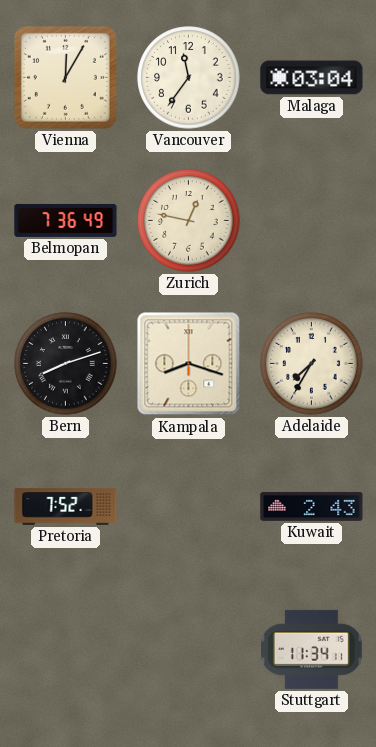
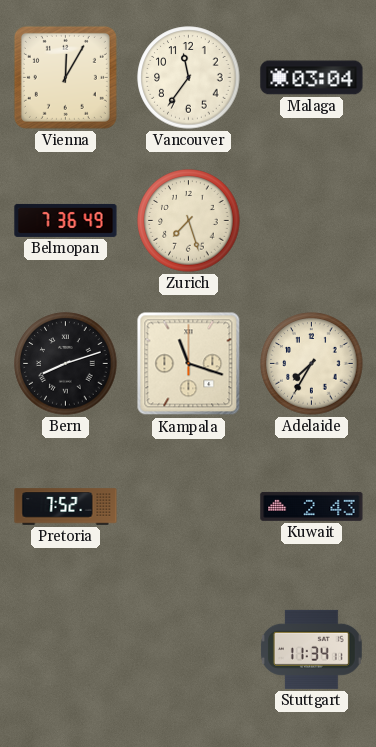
Zurich: 12:47 -> 7:27 (189, 221)
Kampala: 8:18 -> 11:18 (189, 364)
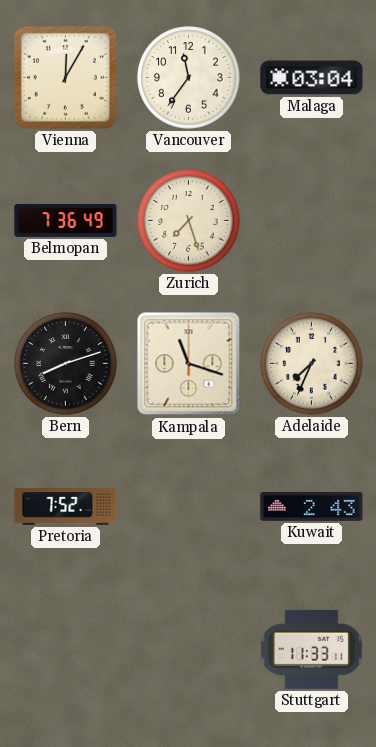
Adelaide: 7:35 -> 7:34 (312, 364)
Stuttgart: 11:34 -> 11:33 (311, 649)
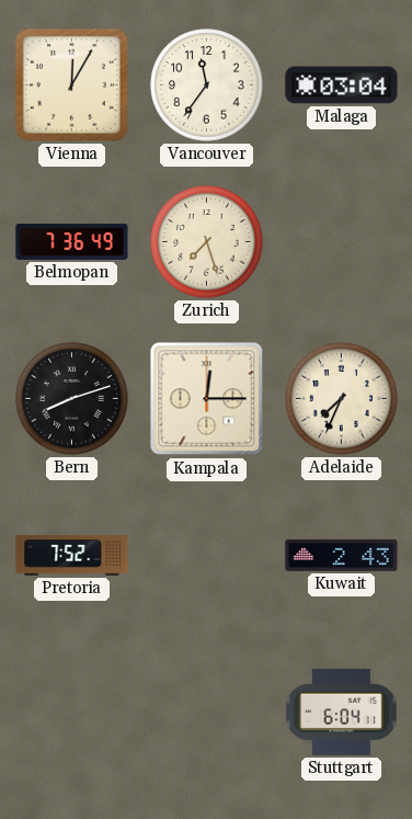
Kampala: 11:18 -> 12:15 (207, 399)
Stuttgart: 11:33 -> 6:04 (341, 712)
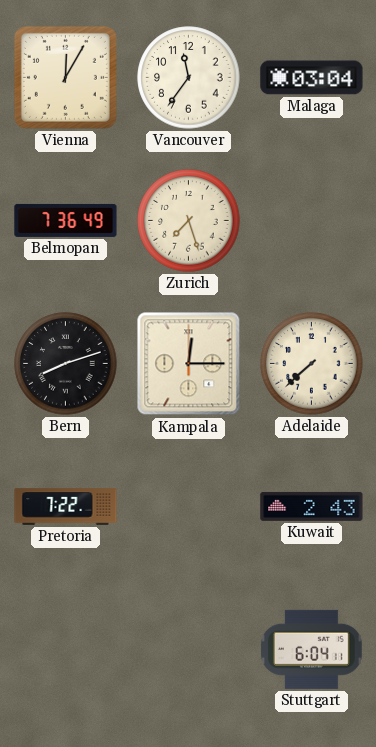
Adelaide: 7:34 -> 7:38 (312, 364)
Pretoria: 7:52 -> 7:22 (66, 507)
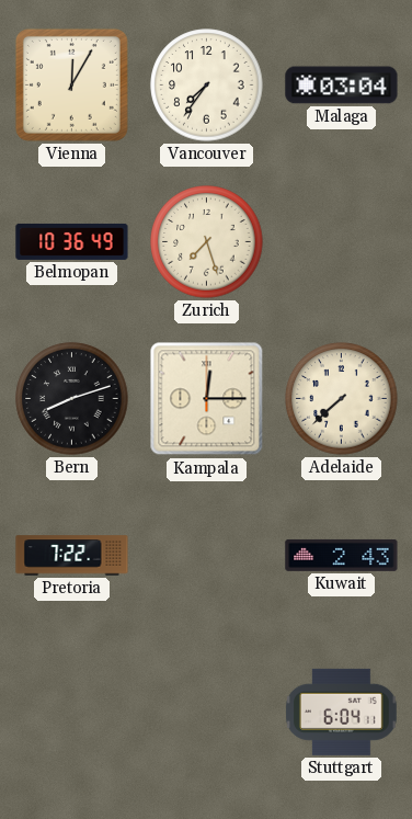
Vancouver: 11:36 -> 7:36 (207, 86)
Belmopan: 7:36 -> 10:36 (72, 241)
